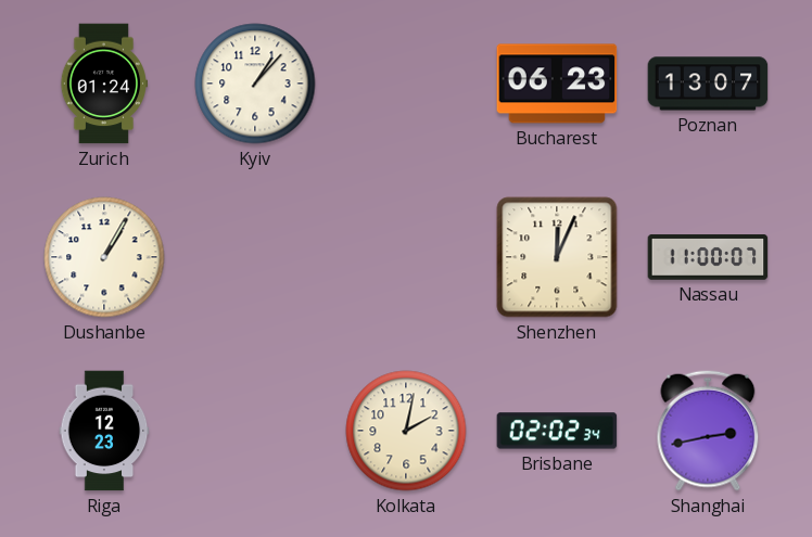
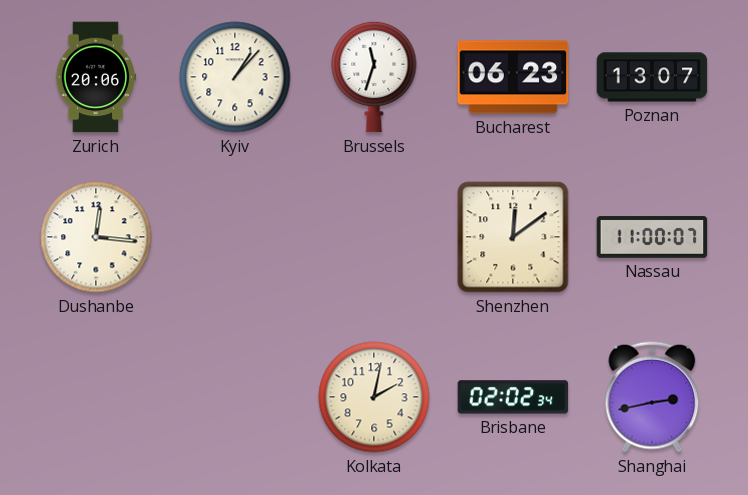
Zurich: 01:24 -> 20:06 (96, 77)
Brussels: none -> 11:33 (374, 77)
Dushanbe: 1:05 -> 12:16 (96, 237)
Shenzhen: 12:04 -> 12:09 (513, 237)
Riga: 12:23 -> none (104, 431)
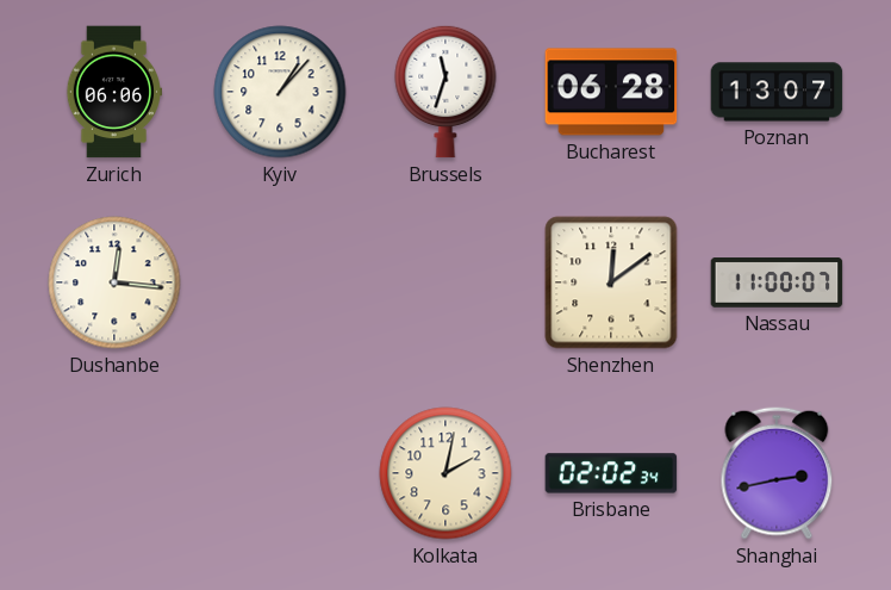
Zurich: 20:06 -> 06:06 (114, 92)
Bucharest: 06:23 -> 06:28 (611, 92)
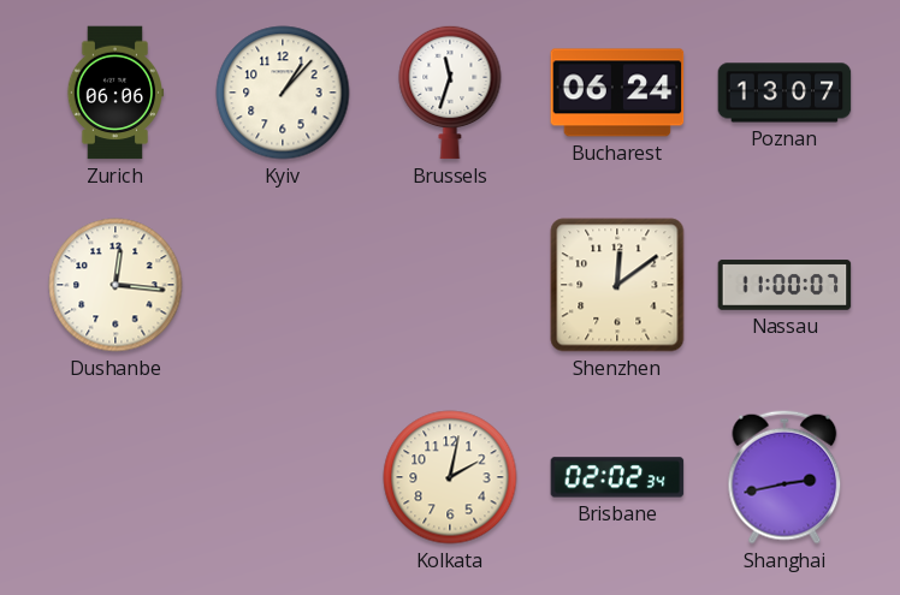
Bucharest: 06:28 -> 06:24 (617, 93)
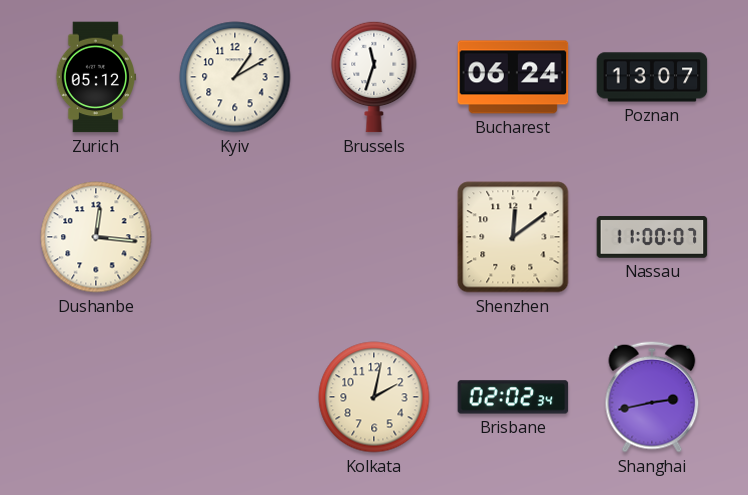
Zurich: 06:06 -> 05:12 (96, 77)
Kyiv: 1:07 -> 1:10 (235, 77)
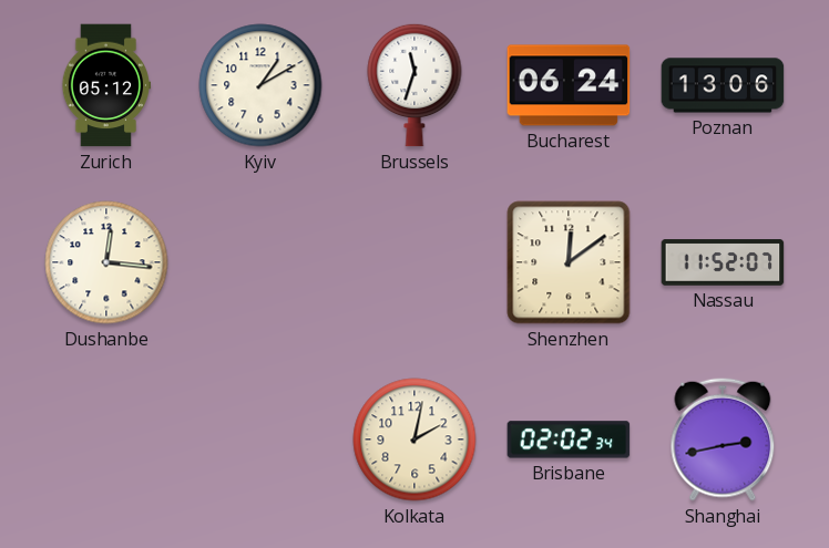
Poznan: 13:07 -> 13:06 (723, 85)
Nassau: 11:00 -> 11:52 (723, 262)
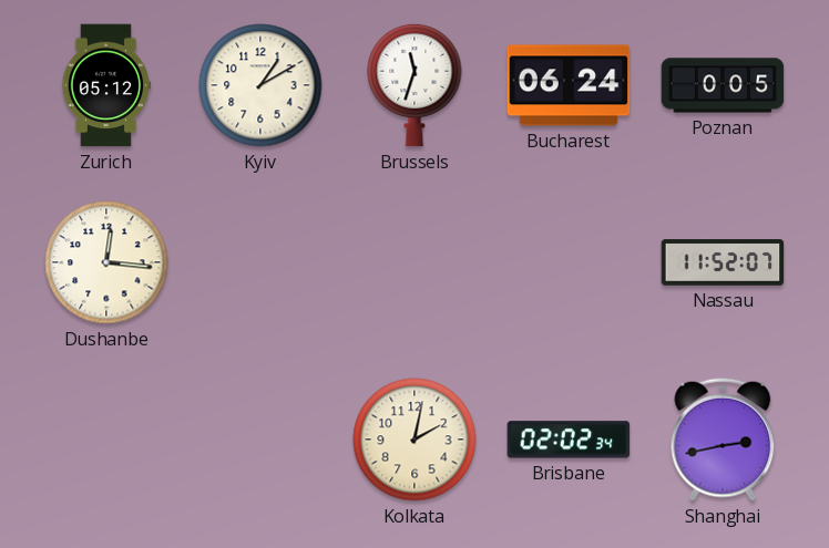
Poznan: 13:06 -> 0:05 (723, 85)
Shenzhen: 12:09 -> none (569, 262)
